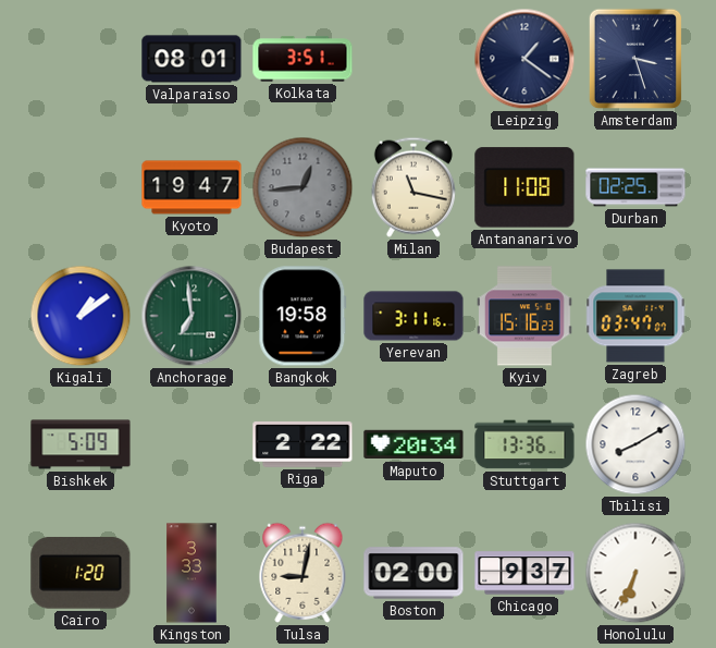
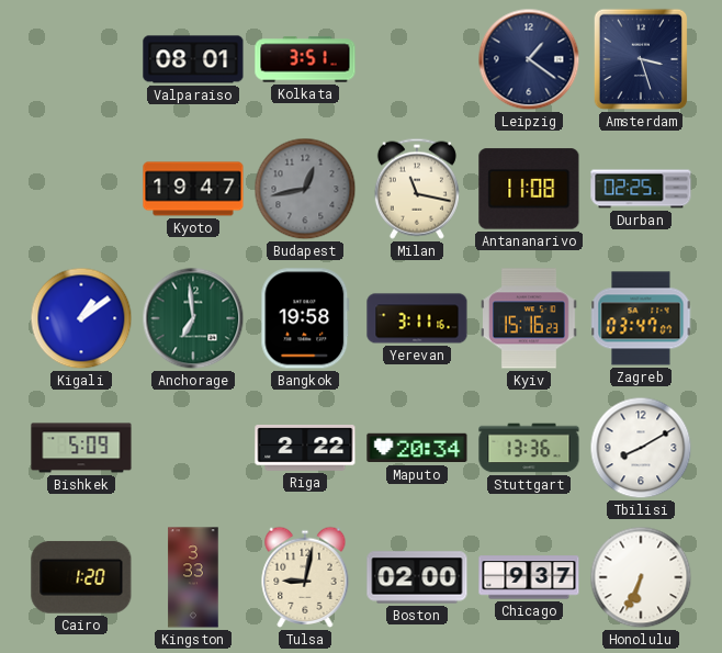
Budapest: 12:44 -> 12:43 (305, 189)
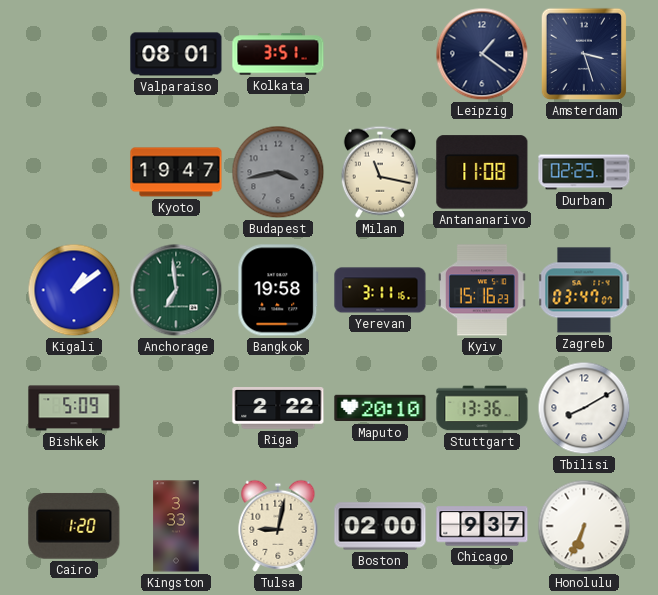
Budapest: 12:43 -> 3:43 (278, 172)
Maputo: 20:34 -> 20:10 (380, 408)
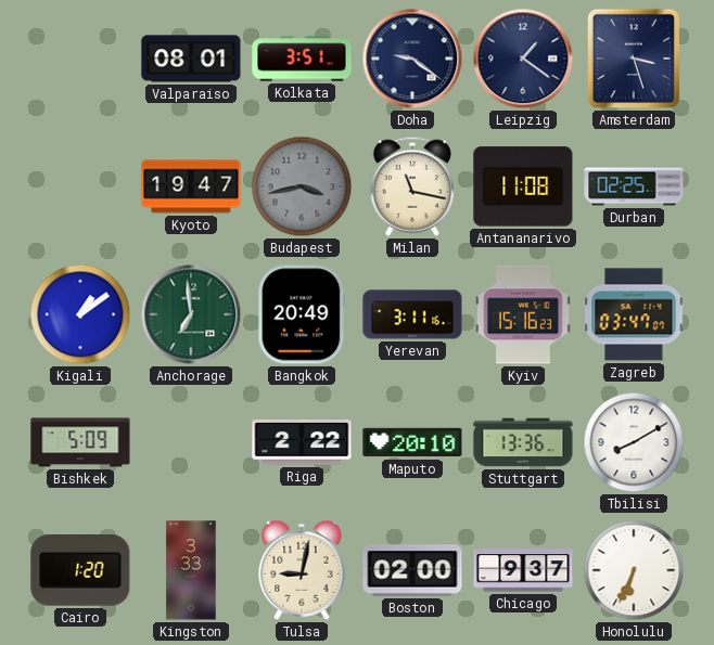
Doha: none -> 9:21 (412, 59)
Bangkok: 19:58 -> 20:49 (302, 314)
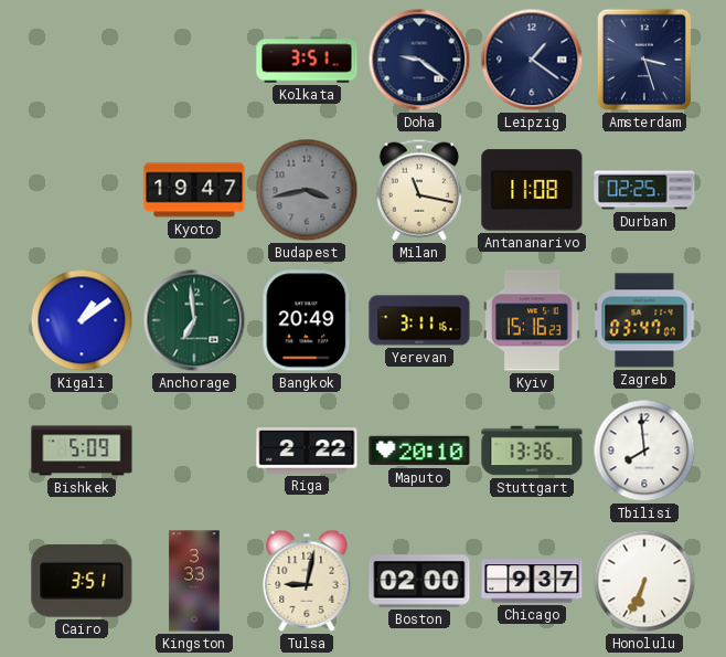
Valparaiso: 08:01 -> none (191, 59)
Tbilisi: 8:10 -> 7:59 (644, 451)
Cairo: 1:20 -> 3:51 (82, 581)
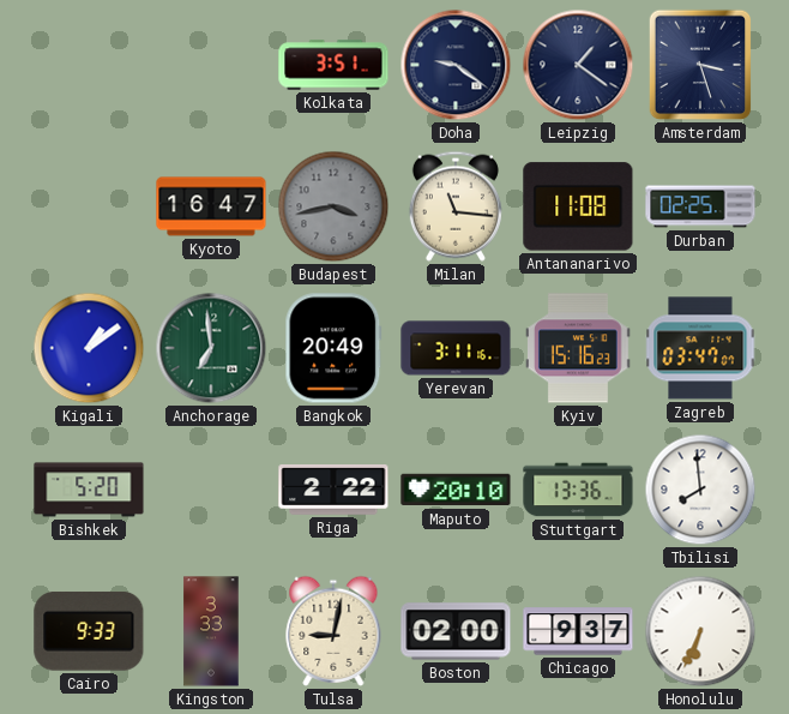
Kyoto: 19:47 -> 16:47 (211, 206)
Milan: 11:17 -> 11:16 (456, 206)
Bishkek: 5:09 -> 5:20 (89, 490)
Cairo: 3:51 -> 9:33 (89, 631)
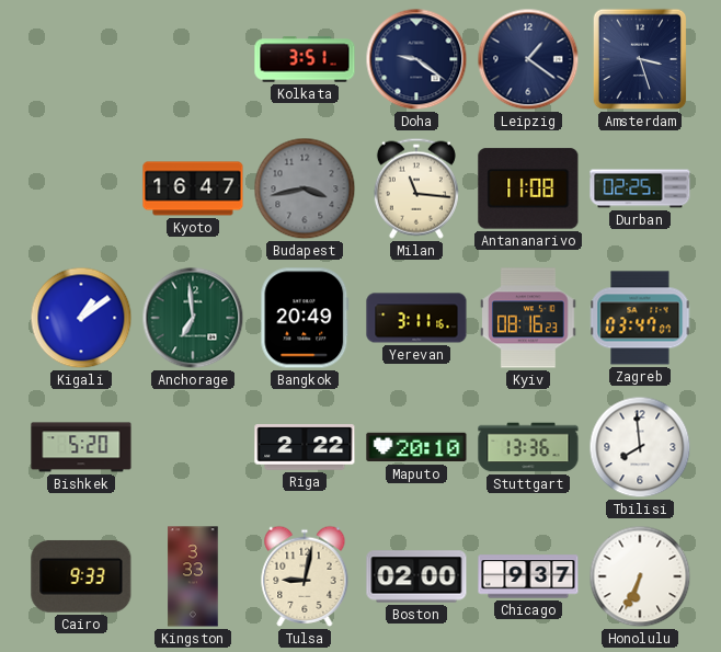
Kyiv: 15:16 -> 08:16 (529, 318)
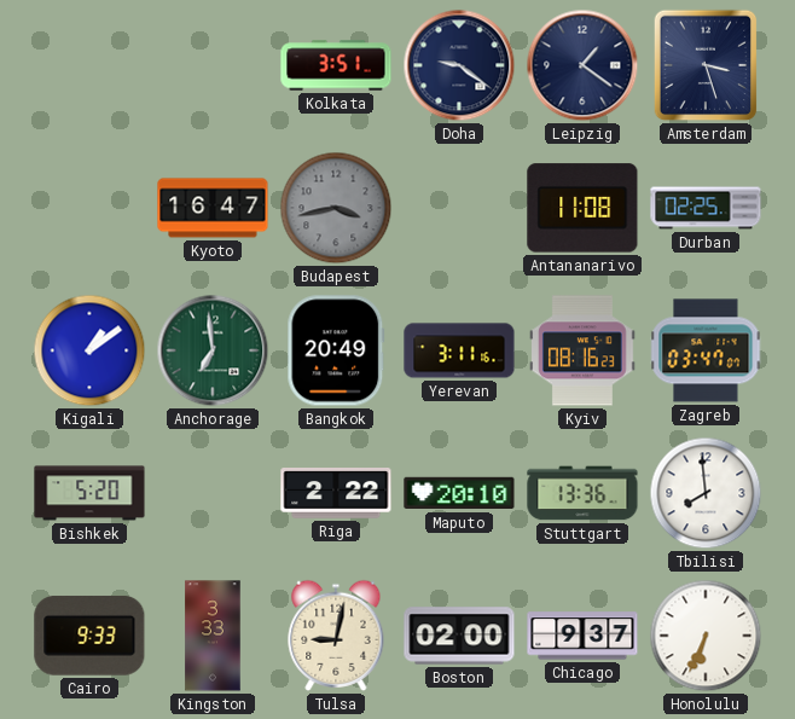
Milan: 11:16 -> none (416, 188)
